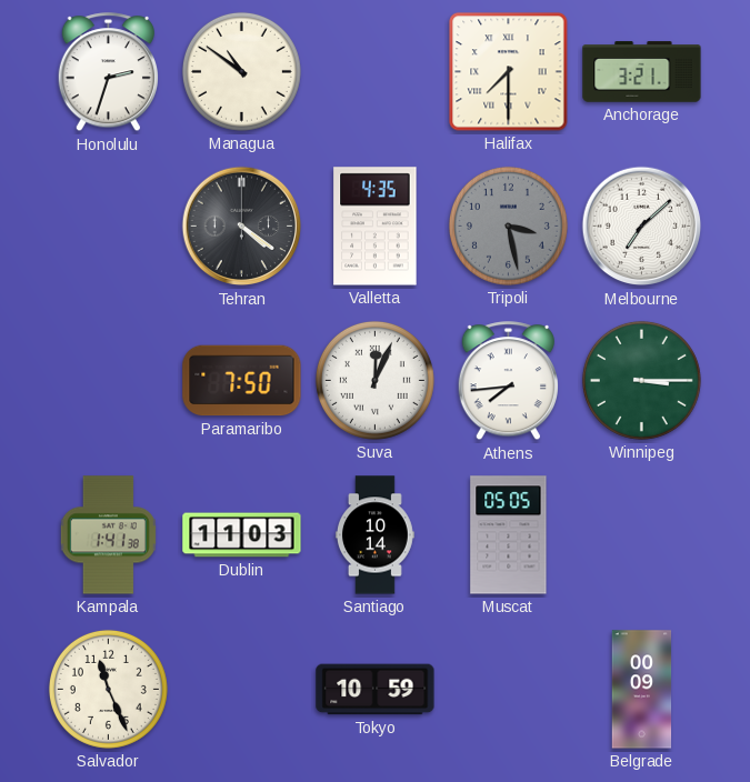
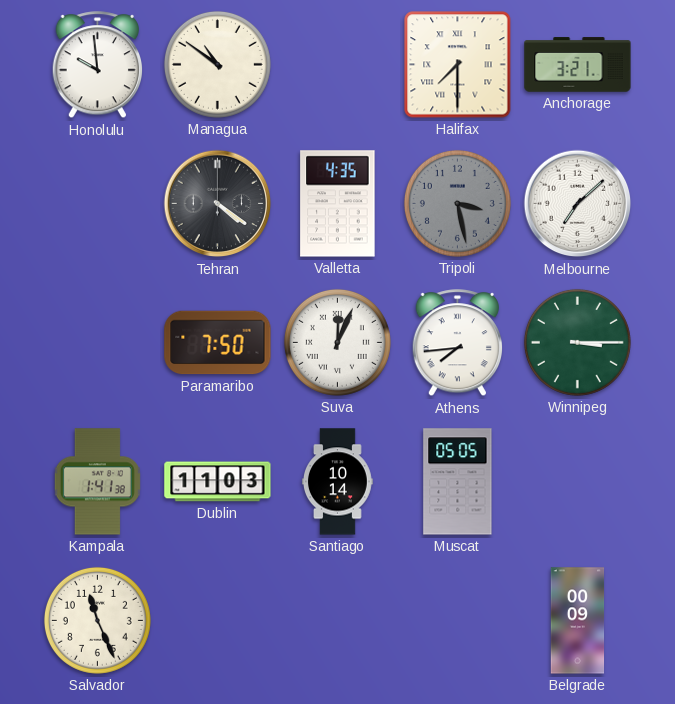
Honolulu: 2:33 -> 9:59 (97, 65)
Tokyo: 10:59 -> none (376, 690)
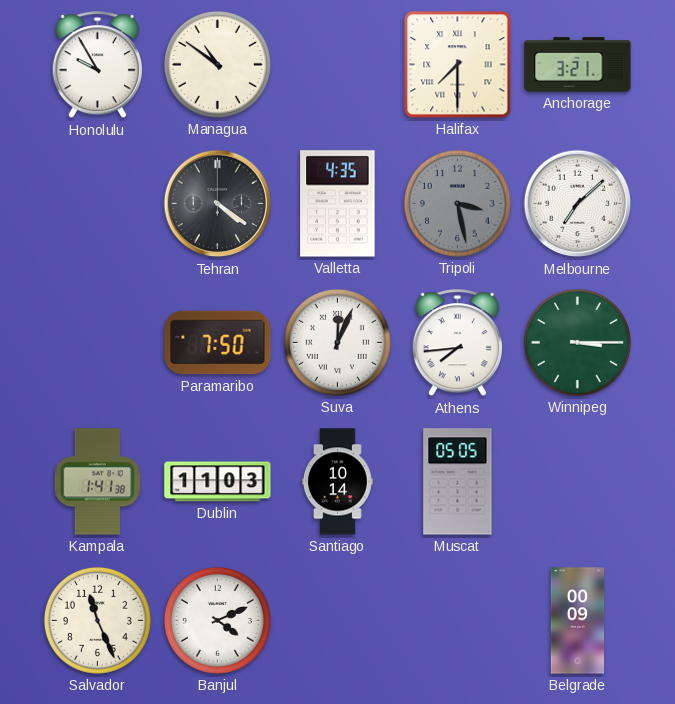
Honolulu: 9:59 -> 9:55 (97, 65)
Banjul: none -> 4:11 (217, 620)
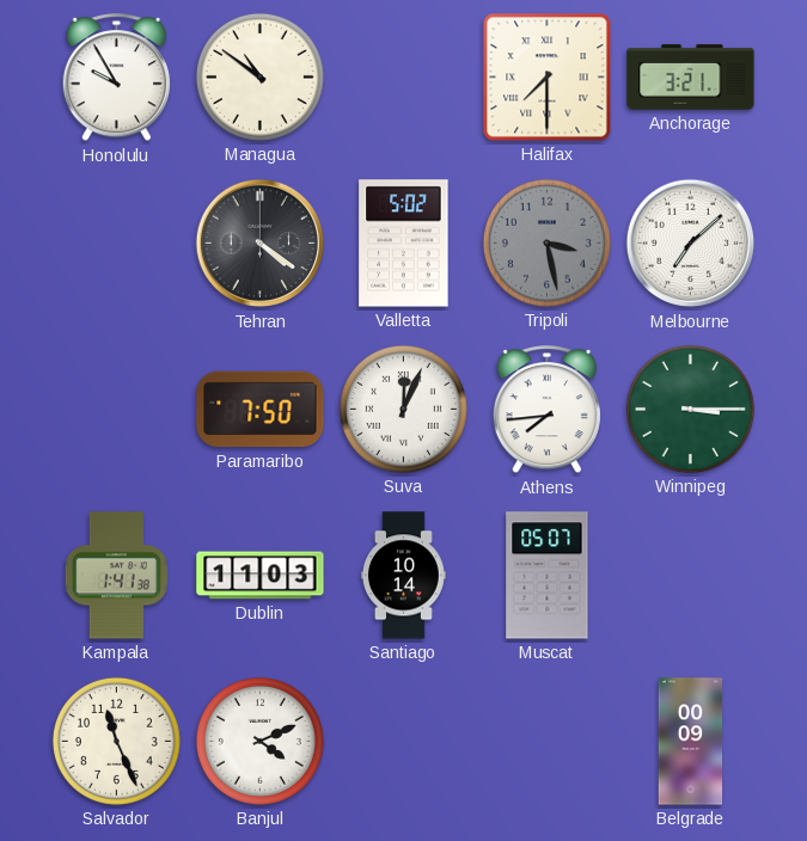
Valletta: 4:35 -> 5:02 (404, 244)
Muscat: 05:05 -> 05:07 (548, 576)
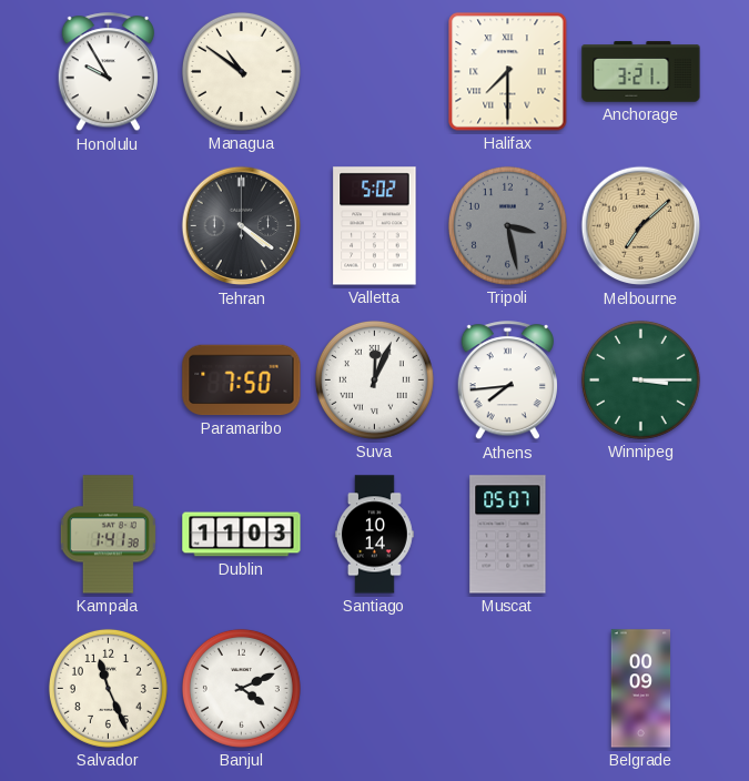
Melbourne dial: white -> champagne (641, 226)
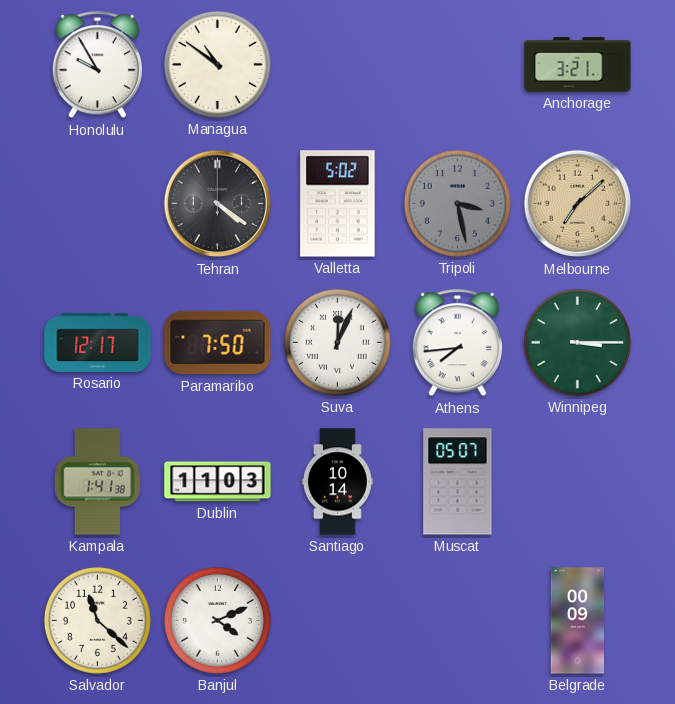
Halifax: 7:30 -> none (508, 72)
Rosario: none -> 12:17 (98, 342)
Salvador: 11:26 -> 11:22 (97, 620)
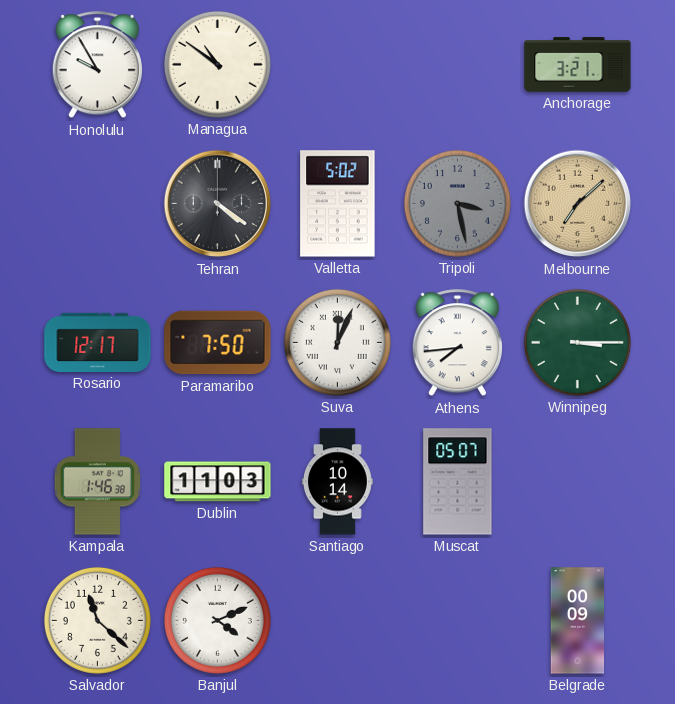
Kampala: 1:41 -> 1:46 (97, 482)
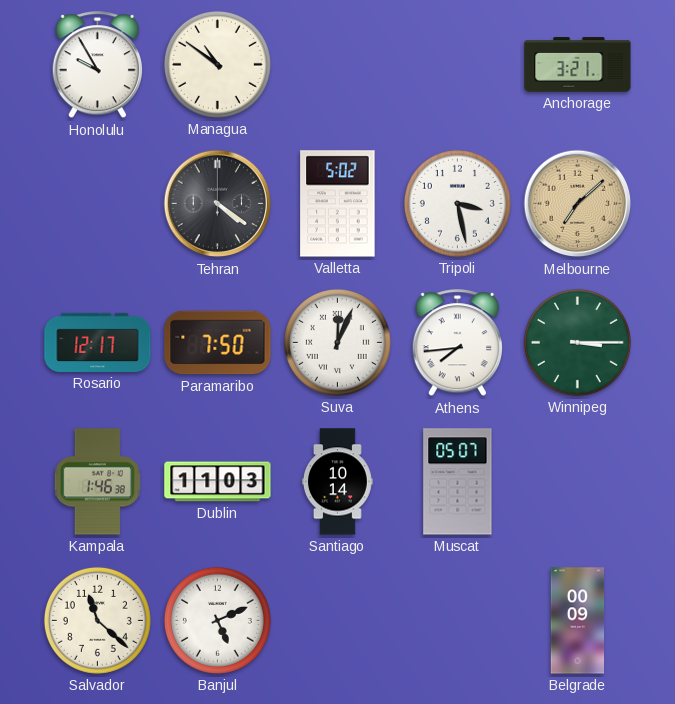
Tripoli dial: grey -> white (457, 203)
Banjul: 4:11 -> 5:11 (217, 620)
